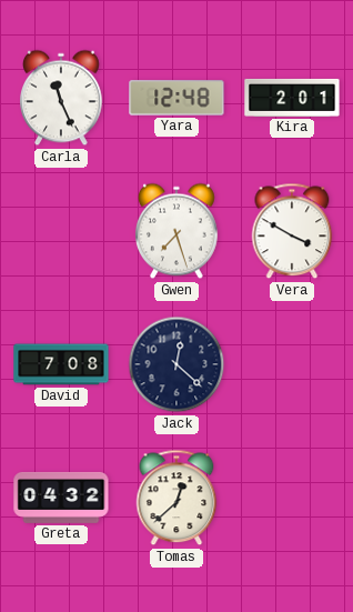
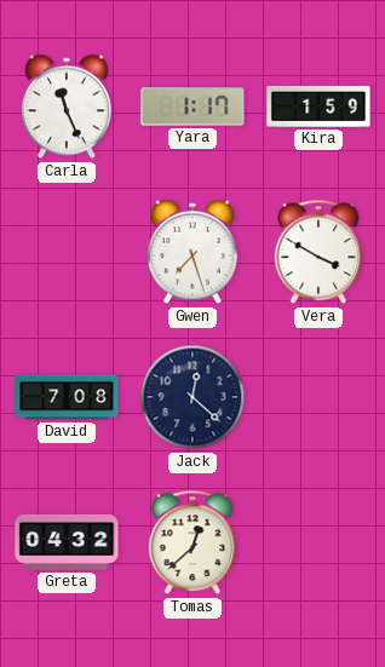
Yara: 12:48 -> 1:17 (192, 107)
Kira: 2:01 -> 1:59 (318, 107)
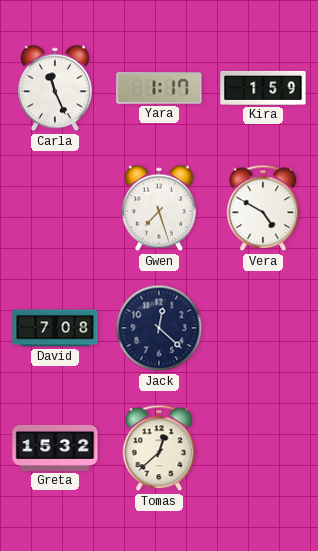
Vera: 3:50 -> 4:50 (263, 208)
Greta: 04:32 -> 15:32 (55, 448)
